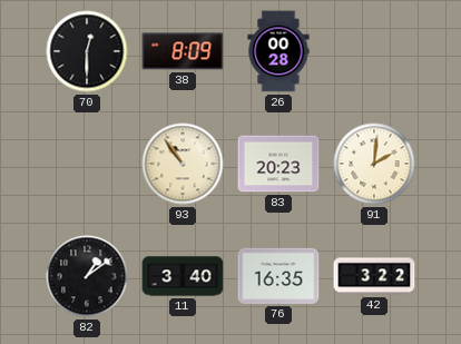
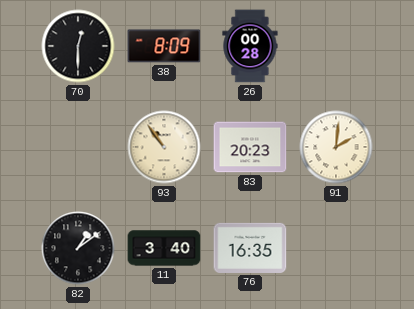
42: 3:22 -> none (374, 276)
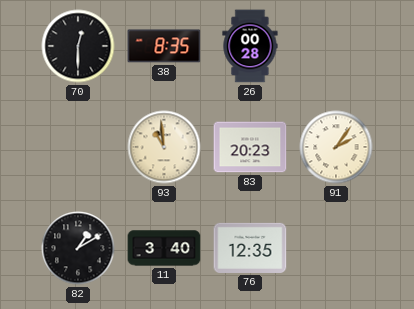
38: 8:09 -> 8:35 (164, 46)
93: 10:54 -> 10:59 (164, 147)
91: 2:01 -> 2:06 (336, 147)
82: 1:09 -> 1:10 (78, 248)
76: 16:35 -> 12:35 (250, 248)
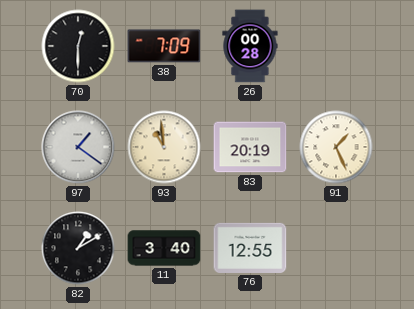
38: 8:35 -> 7:09 (164, 46)
97: none -> 1:21 (78, 147)
83: 20:23 -> 20:19 (250, 147)
91: 2:06 -> 1:26 (336, 147)
76: 12:35 -> 12:55 (250, 248)
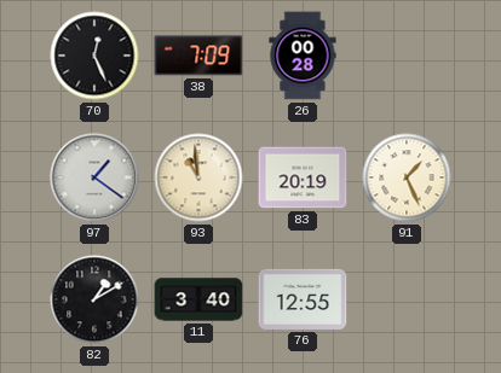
70: 12:30 -> 12:26 (94, 56)
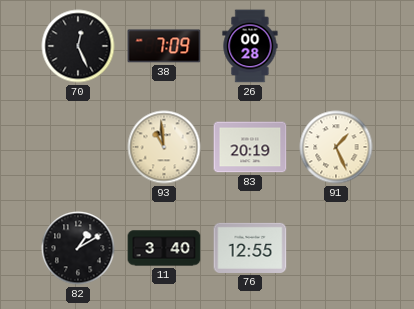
97: 1:21 -> none (94, 177)
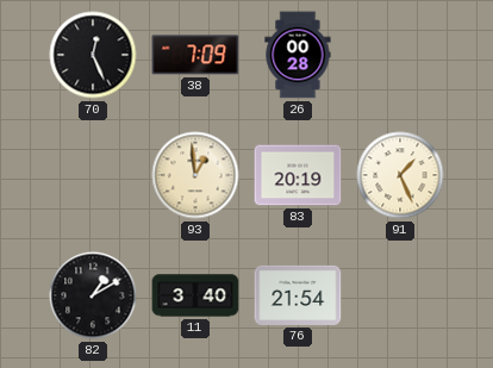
93: 10:59 -> 12:59 (195, 175)
76: 12:55 -> 21:54 (298, 295)
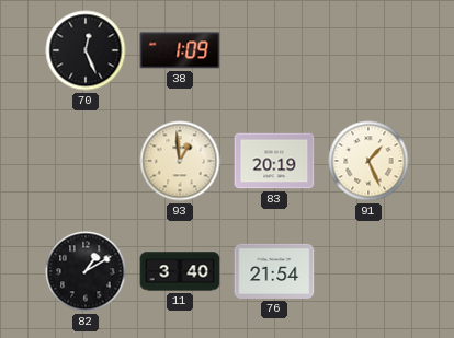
38: 7:09 -> 1:09 (180, 50)
26: 00:28 -> none (298, 55)
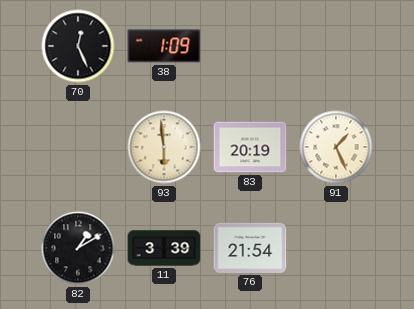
93: 12:59 -> 5:59 (164, 147)
11: 3:40 -> 3:39 (164, 248)
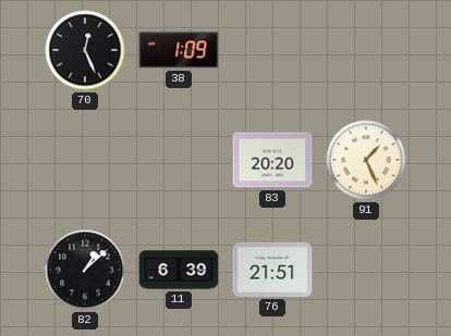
93: 5:59 -> none (164, 147)
83: 20:19 -> 20:20 (272, 160)
82: 1:10 -> 1:08 (85, 270)
11: 3:39 -> 6:39 (179, 270)
76: 21:54 -> 21:51 (272, 270)
